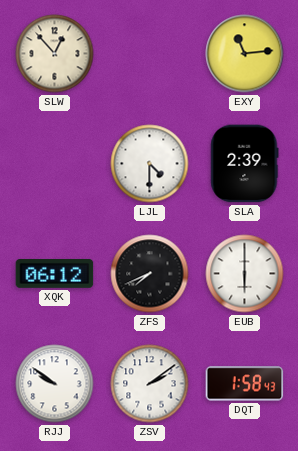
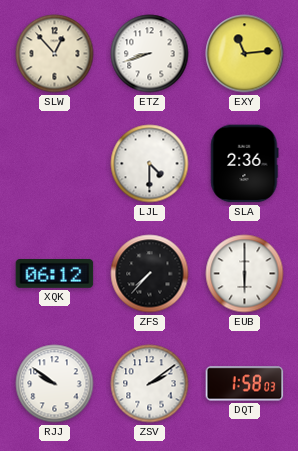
ETZ: none -> 8:42 (150, 54)
SLA: 2:39 -> 2:36 (245, 164)
ZFS: 7:41 -> 7:37 (150, 274)
DQT: 1:58:43 -> 1:58:03 (245, 384)
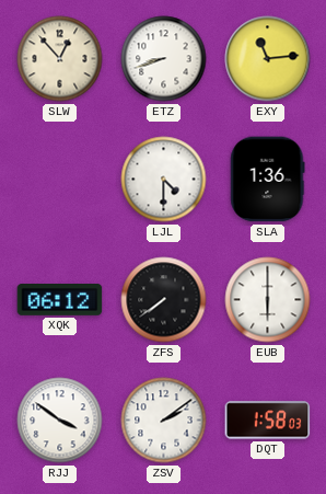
SLA: 2:36 -> 1:36 (268, 180)
ZFS: 7:37 -> 7:39 (164, 300)
RJJ: 9:51 -> 3:51 (60, 421)
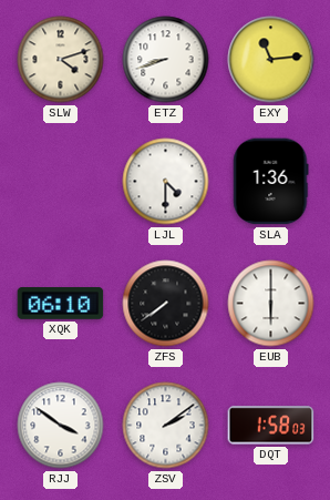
SLW: 12:53 -> 4:12 (61, 60)
XQK: 06:12 -> 06:10 (61, 304)
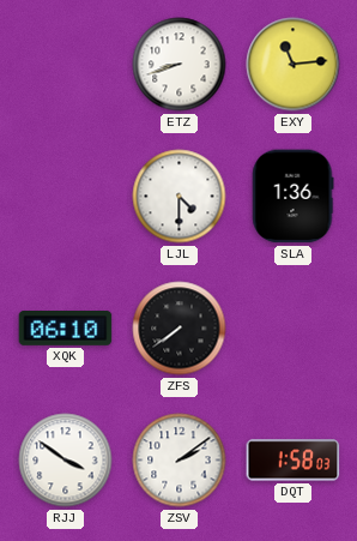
SLW: 4:12 -> none (61, 60)
EUB: 6:00 -> none (271, 304)
